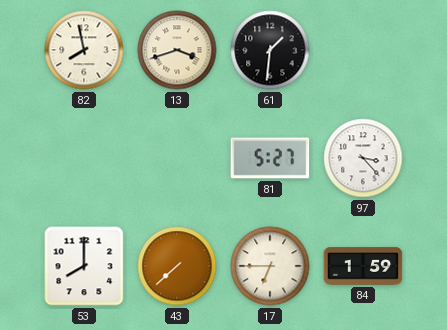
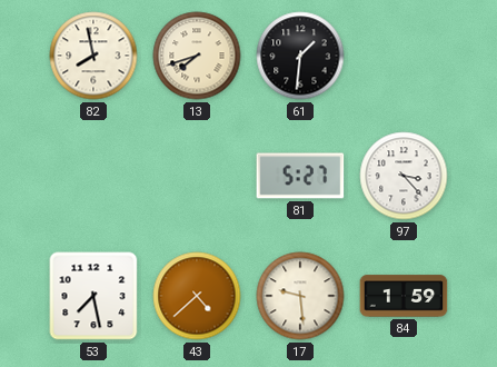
13: 3:42 -> 7:42 (197, 56)
53: 8:00 -> 7:28 (93, 296)
43: 7:38 -> 4:38 (197, 296)
17: 6:45 -> 9:29 (300, 296)
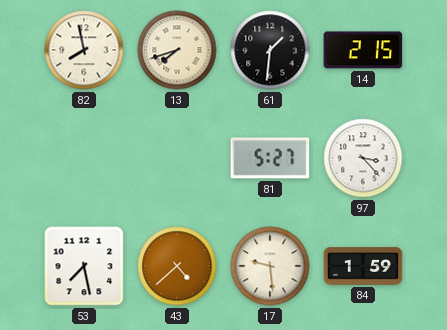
14: none -> 2:15 (363, 50)
